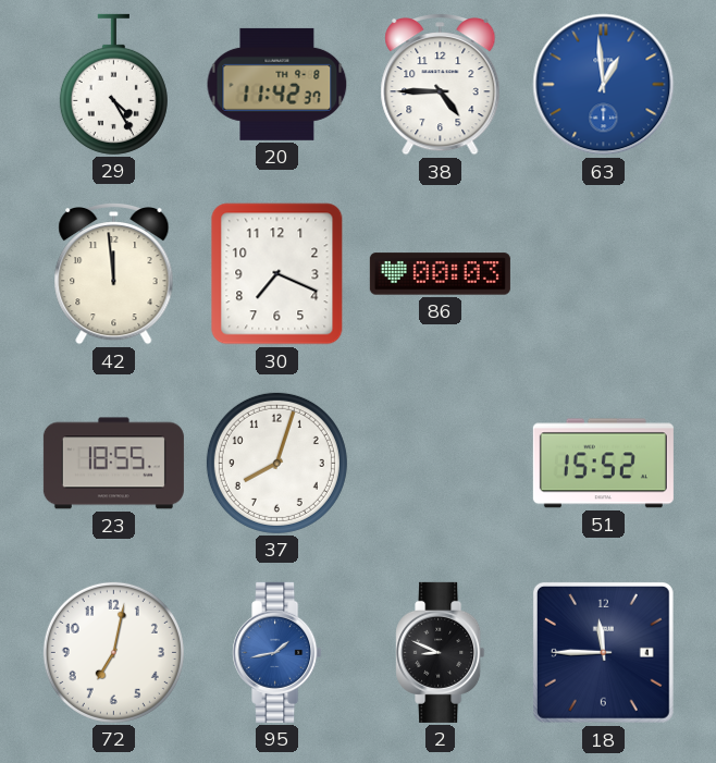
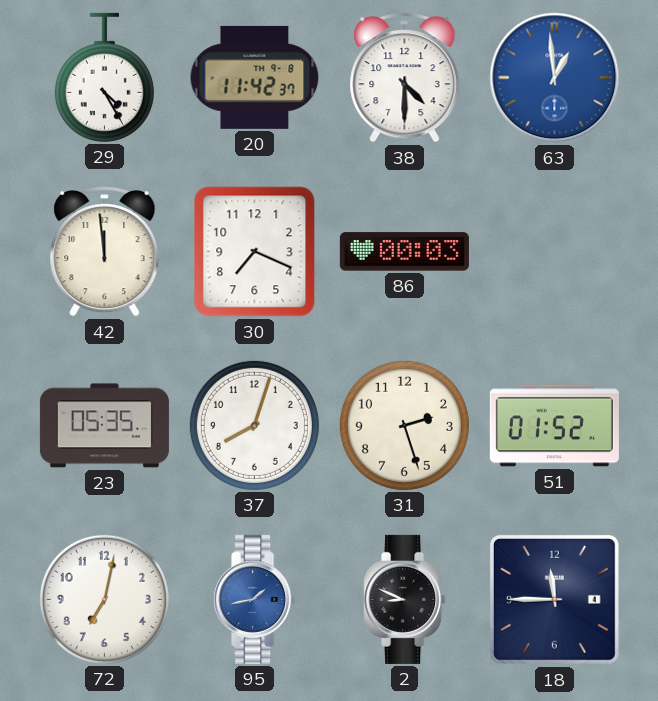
38: 4:45 -> 4:30 (405, 78)
23: 18:55 -> 05:35 (104, 426)
31: none -> 2:27 (404, 425)
51: 15:52 -> 01:52 (554, 426)
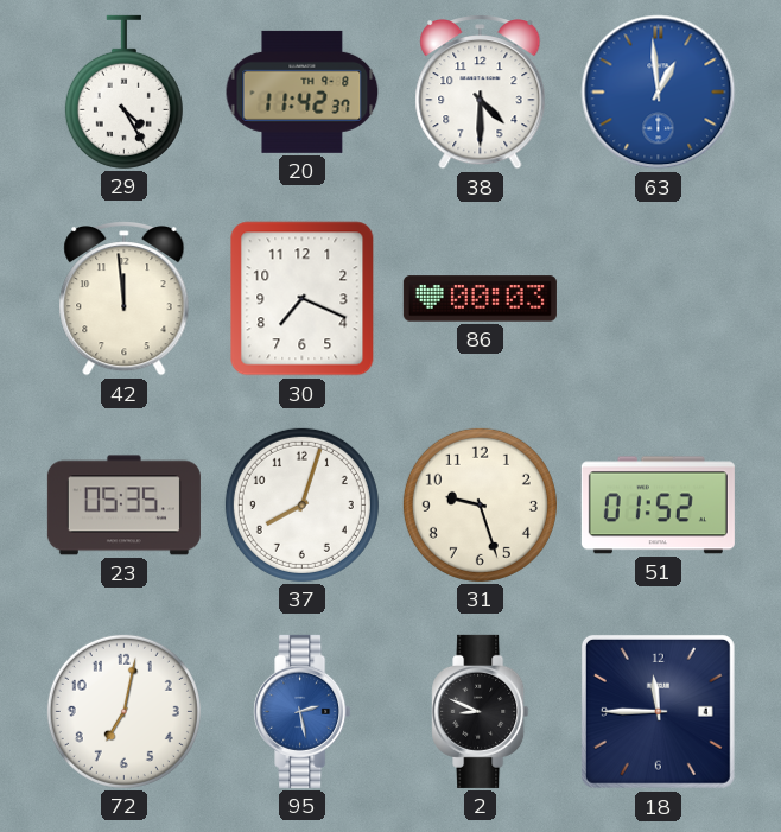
31: 2:27 -> 9:27 (480, 504)
95: 1:43 -> 2:28 (303, 711)
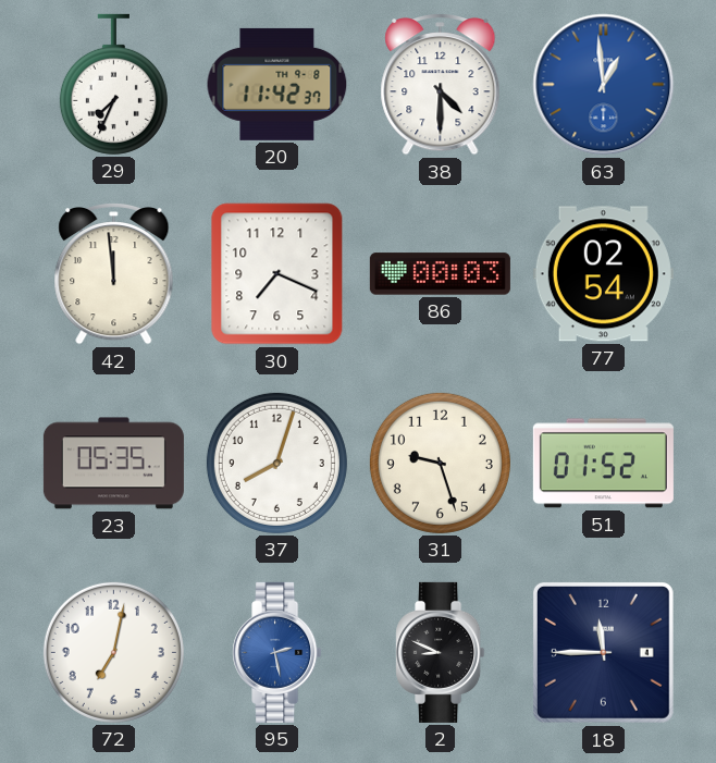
29: 4:25 -> 7:34 (113, 84)
77: none -> 02:54 (603, 274)
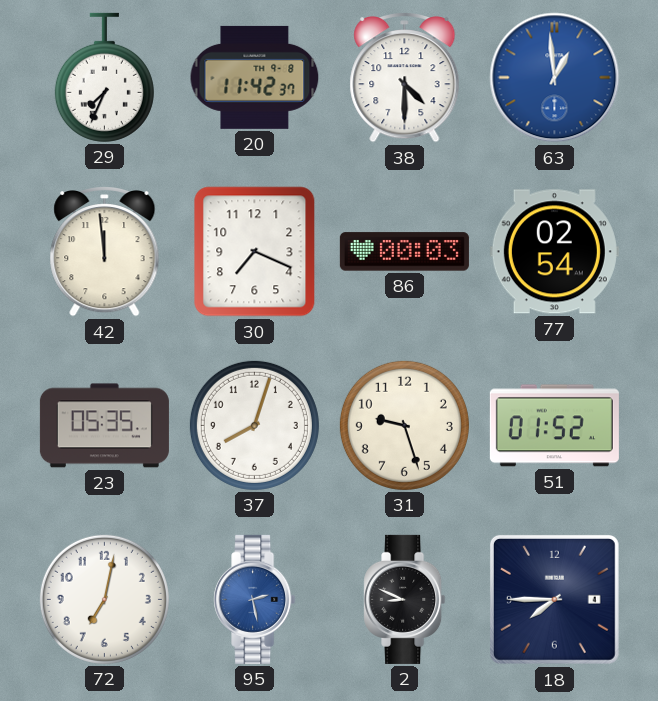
18: 11:45 -> 7:45 (554, 599)
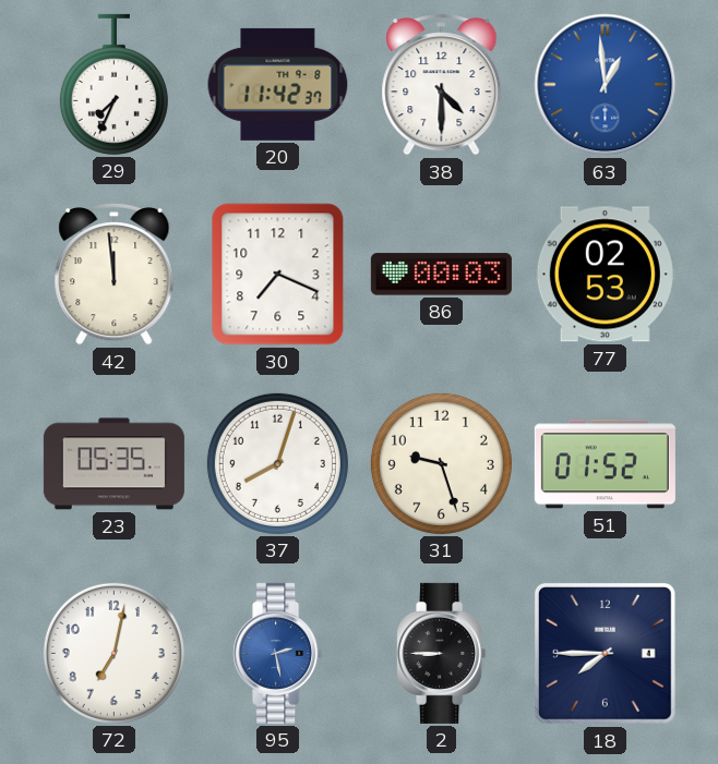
77: 02:54 -> 02:53 (605, 275)
2: 8:49 -> 8:45 (442, 653)
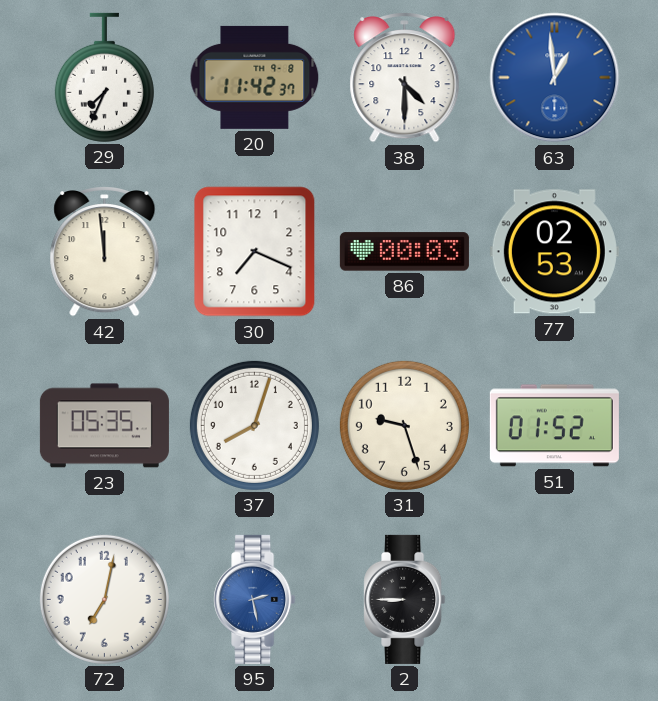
18: 7:45 -> none (605, 653)
